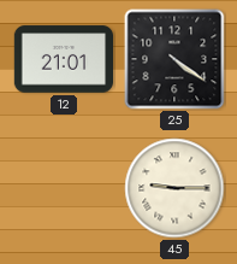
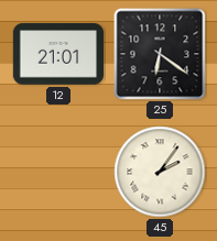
25: 4:21 -> 6:21 (160, 54)
45: 9:15 -> 2:06 (160, 172)
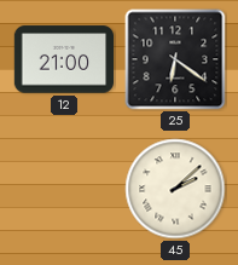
12: 21:01 -> 21:00 (63, 59)
45: 2:06 -> 2:08 (175, 189)
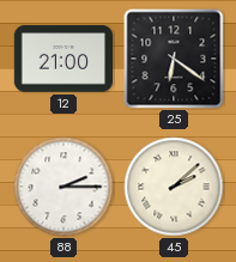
88: none -> 2:15 (63, 187)
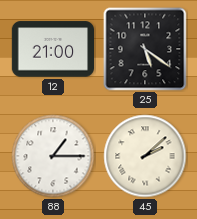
25: 6:21 -> 5:21 (145, 49)
88: 2:15 -> 1:15 (53, 156)
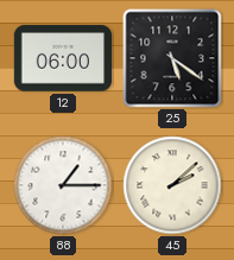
12: 21:00 -> 06:00 (62, 58)
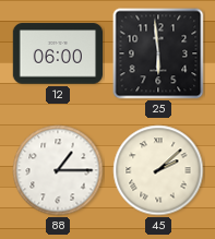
25: 5:21 -> 5:59 (158, 53)
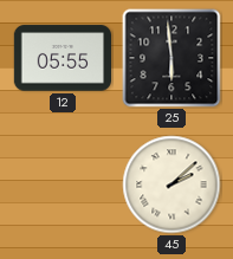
12: 06:00 -> 05:55 (62, 58)
88: 1:15 -> none (58, 170)
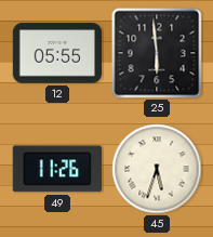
49: none -> 11:26 (57, 169)
45: 2:08 -> 5:33 (157, 169)
